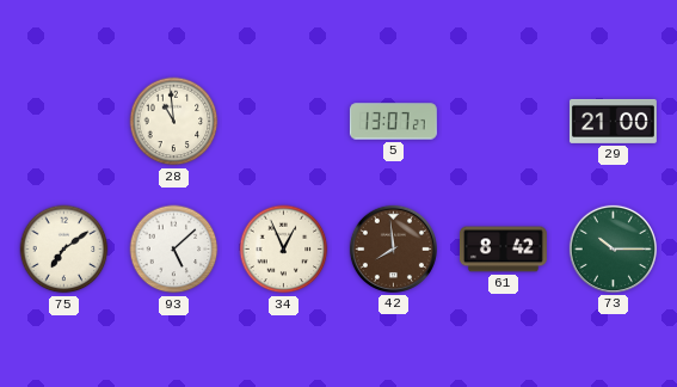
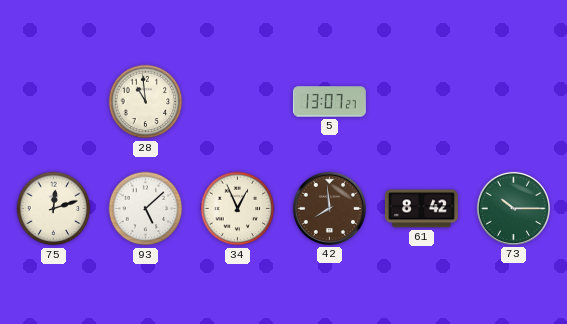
29: 21:00 -> none (613, 121)
75: 7:09 -> 12:12 (54, 209)
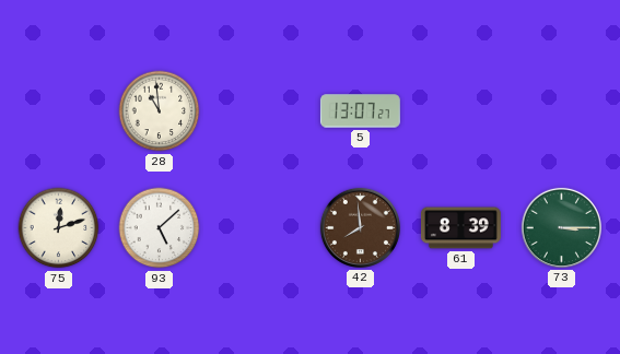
34: 12:56 -> none (238, 209)
61: 8:42 -> 8:39 (460, 228)
73: 10:15 -> 3:15 (561, 227)
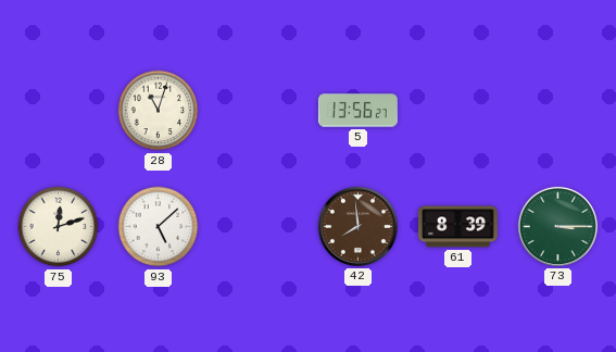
28: 10:59 -> 11:03 (159, 111)
5: 13:07 -> 13:56 (357, 111)
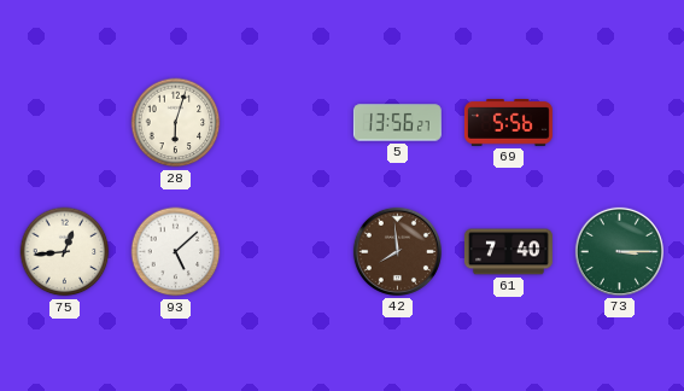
28: 11:03 -> 6:03 (176, 123)
69: none -> 5:56 (508, 123)
75: 12:12 -> 12:44 (65, 252)
61: 8:39 -> 7:40 (508, 252)
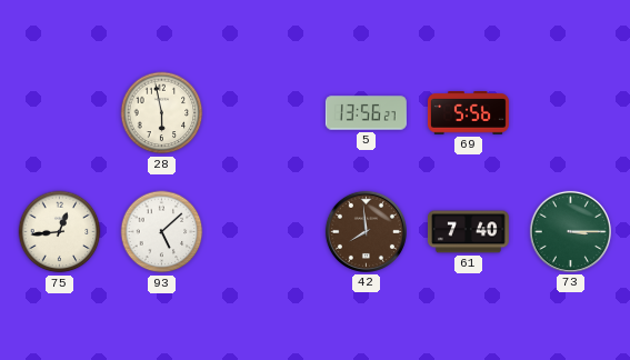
28: 6:03 -> 5:58 (162, 113)
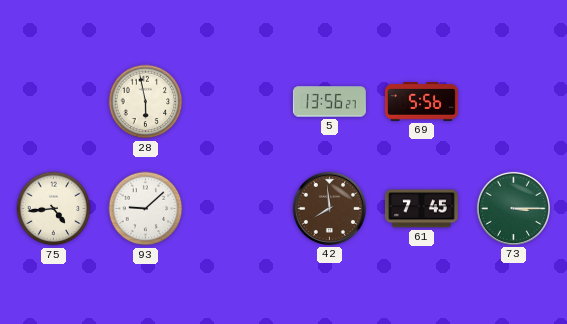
75: 12:44 -> 4:44 (54, 209)
93: 5:08 -> 9:08 (146, 209)
61: 7:40 -> 7:45 (421, 209)
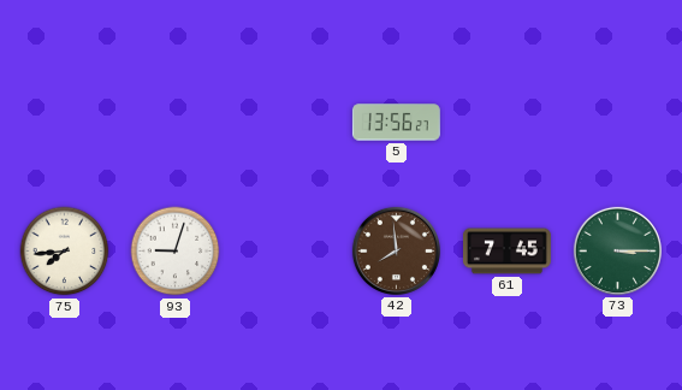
28: 5:58 -> none (146, 102)
69: 5:56 -> none (421, 102)
75: 4:44 -> 7:44 (65, 252)
93: 9:08 -> 9:03 (176, 252)
